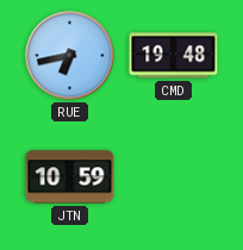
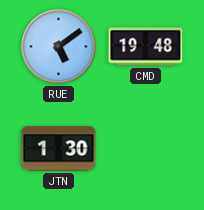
RUE: 6:43 -> 5:09 (59, 47)
JTN: 10:59 -> 1:30 (59, 149)
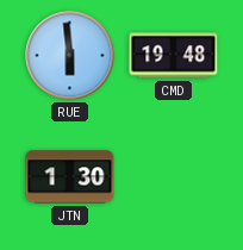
RUE: 5:09 -> 5:59 (70, 56)
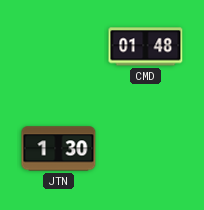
RUE: 5:59 -> none (70, 56)
CMD: 19:48 -> 01:48 (146, 47)
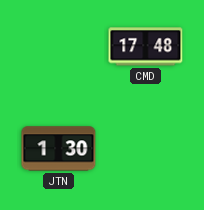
CMD: 01:48 -> 17:48 (146, 47)
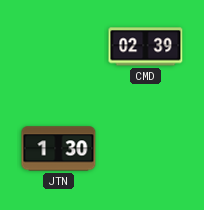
CMD: 17:48 -> 02:39 (146, 47)
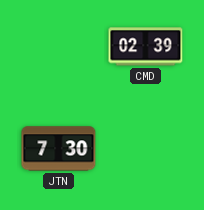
JTN: 1:30 -> 7:30 (59, 149)
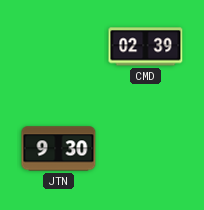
JTN: 7:30 -> 9:30 (59, 149)
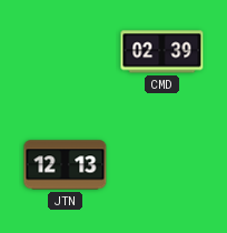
JTN: 9:30 -> 12:13 (66, 165)
